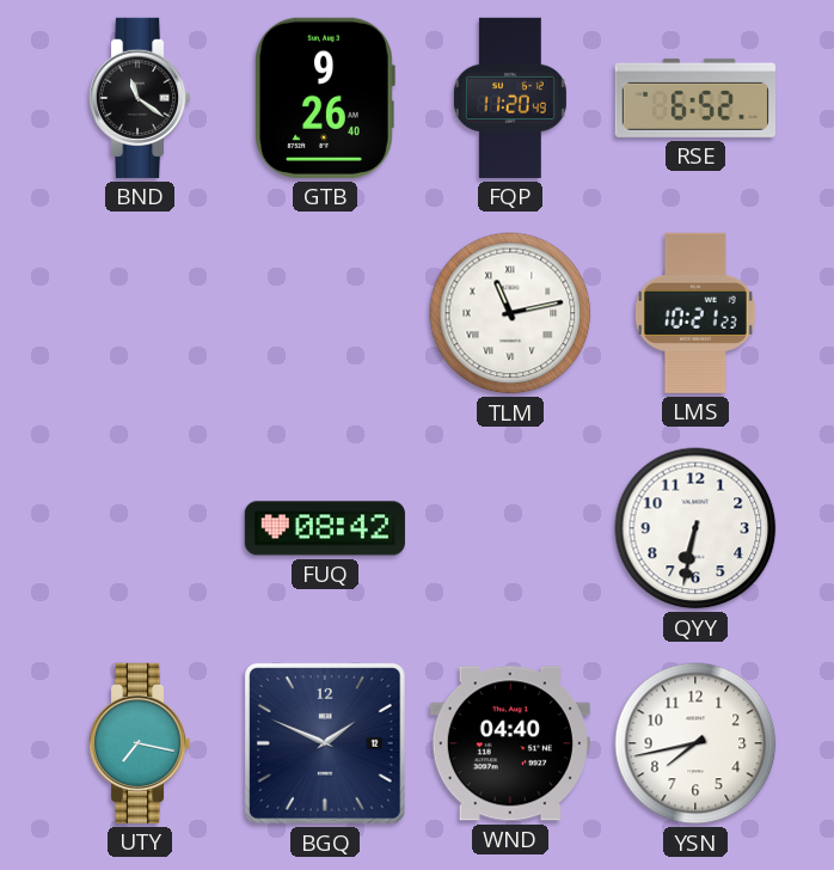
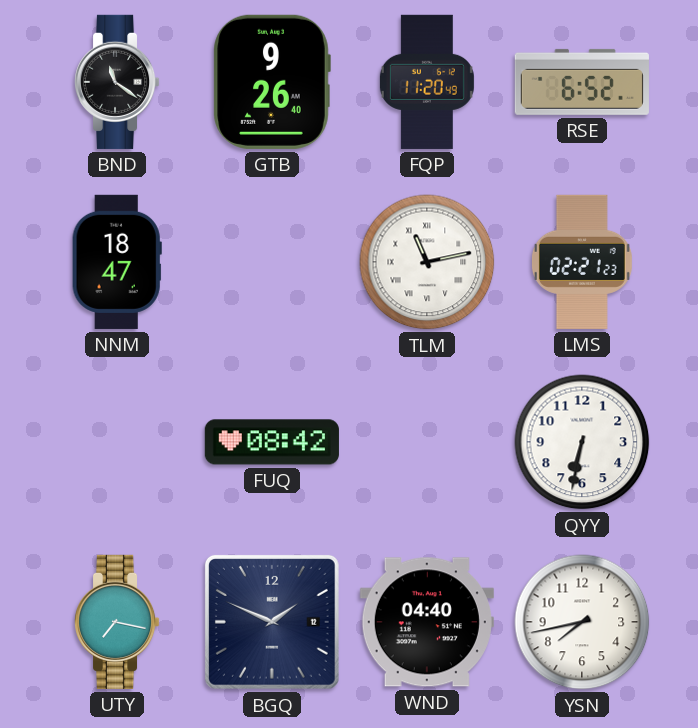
NNM: none -> 18:47 (117, 262)
LMS: 10:21 -> 02:21 (582, 262)
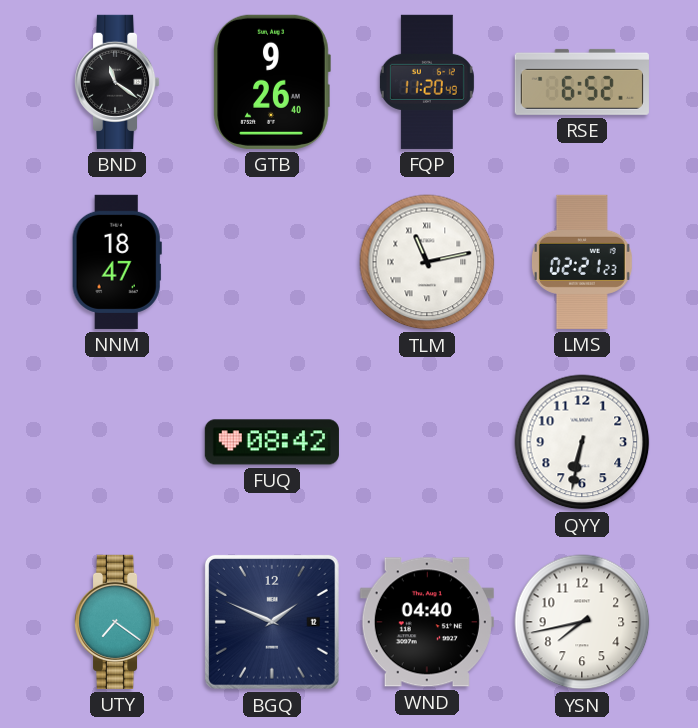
UTY: 7:17 -> 7:21 (118, 622)
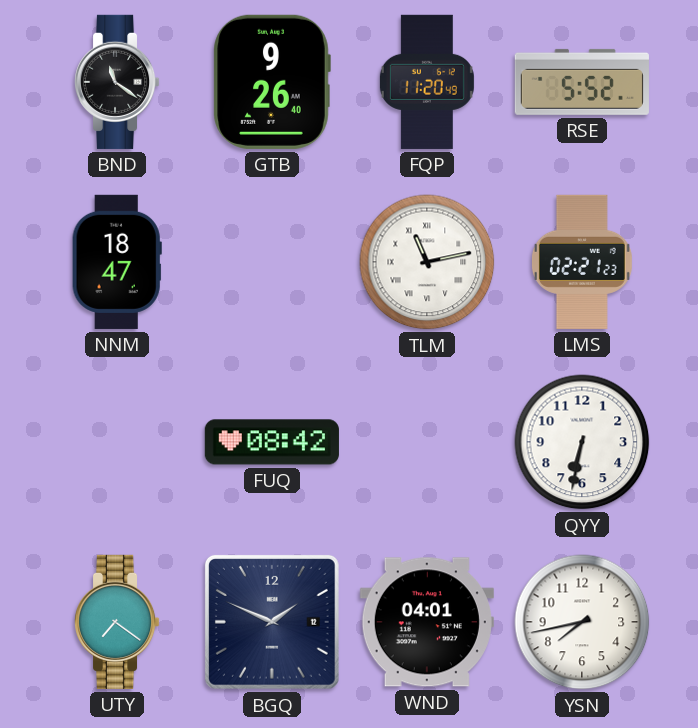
RSE: 6:52 -> 5:52 (582, 82)
WND: 04:40 -> 04:01 (427, 622)
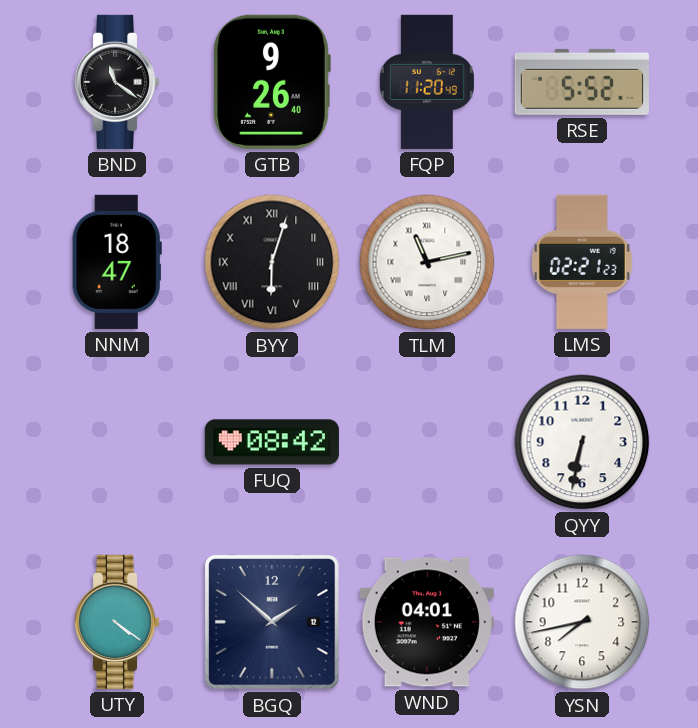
BYY: none -> 6:03 (272, 262)
UTY: 7:21 -> 4:21 (118, 622)
BGQ: 1:49 -> 1:52 (272, 622)
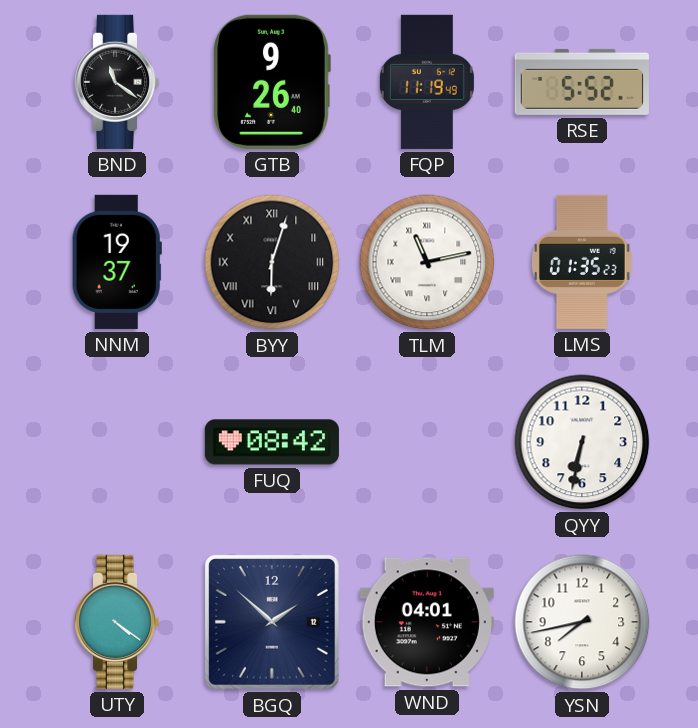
FQP: 11:20 -> 11:19 (427, 82)
NNM: 18:47 -> 19:37 (117, 262)
LMS: 02:21 -> 01:35 (582, 262)
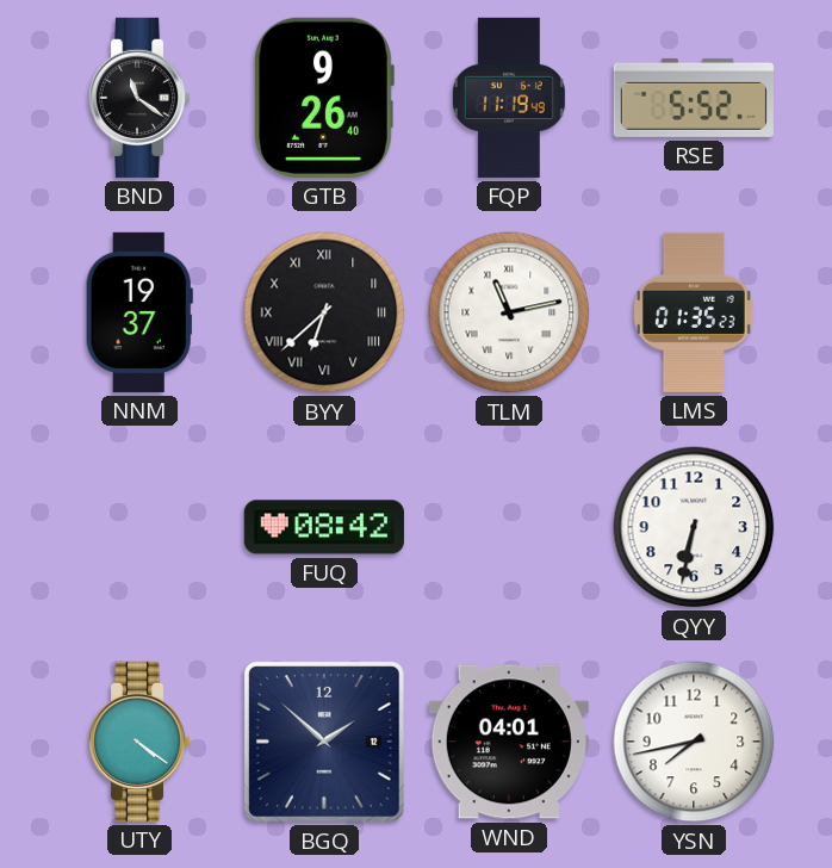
BYY: 6:03 -> 6:38 (324, 312)
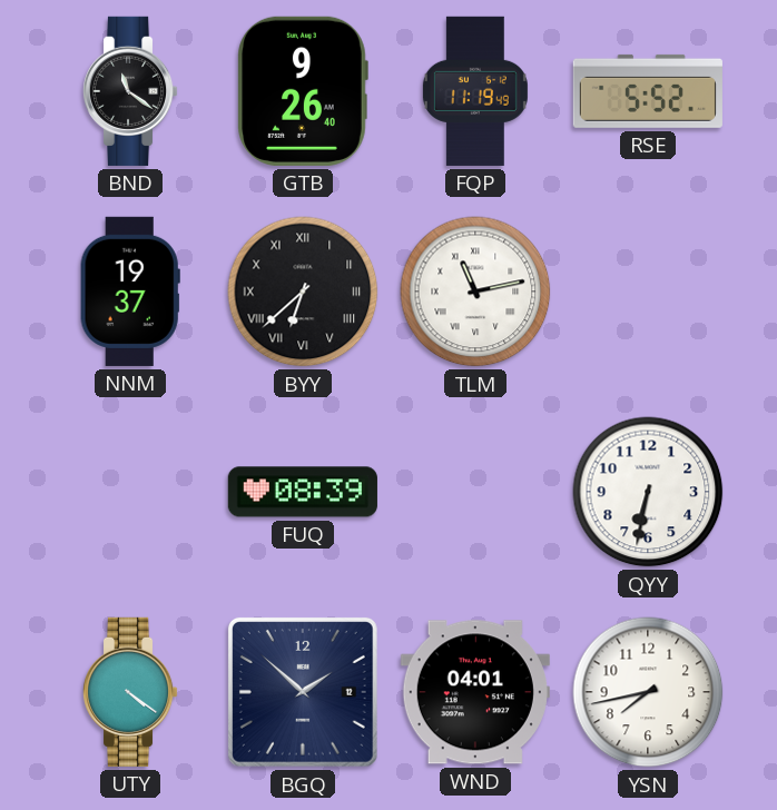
LMS: 01:35 -> none (694, 312)
FUQ: 08:42 -> 08:39 (303, 492)
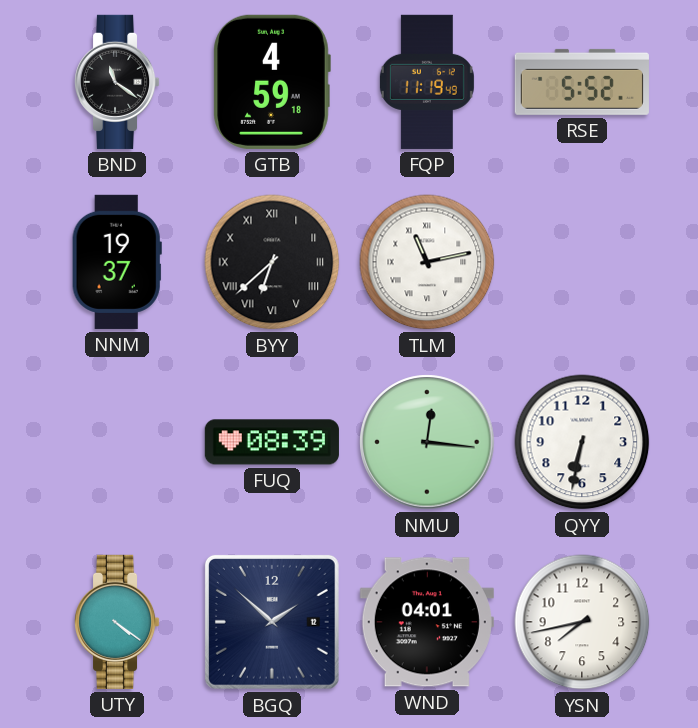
GTB: 9:26 -> 4:59 (272, 82)
NMU: none -> 12:16 (427, 442)
